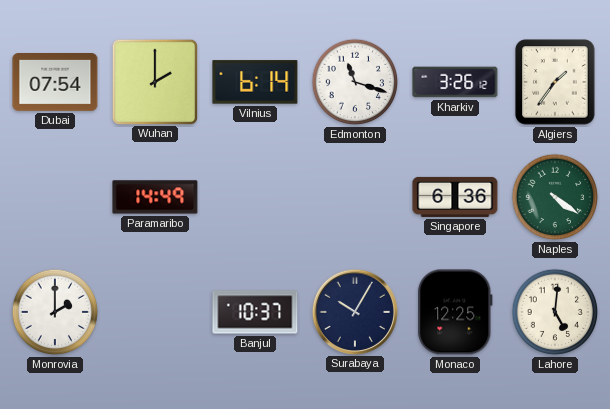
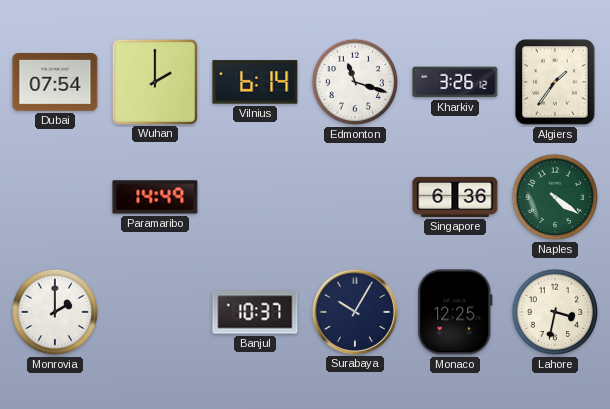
Lahore: 5:01 -> 3:32 (555, 312)
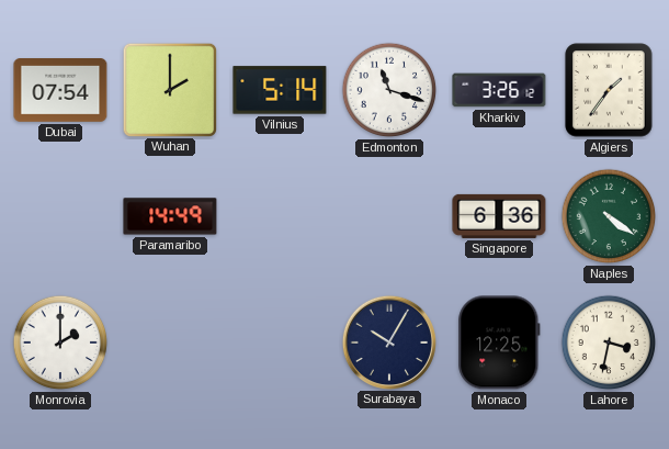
Vilnius: 6:14 -> 5:14 (280, 90)
Banjul: 10:37 -> none (255, 312)
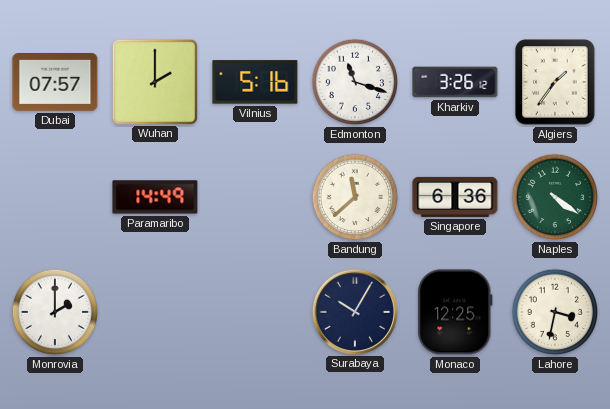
Dubai: 07:54 -> 07:57 (55, 83)
Vilnius: 5:14 -> 5:16 (255, 82)
Bandung: none -> 11:38 (355, 197)
